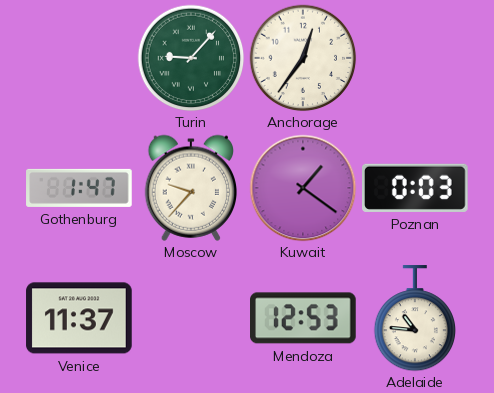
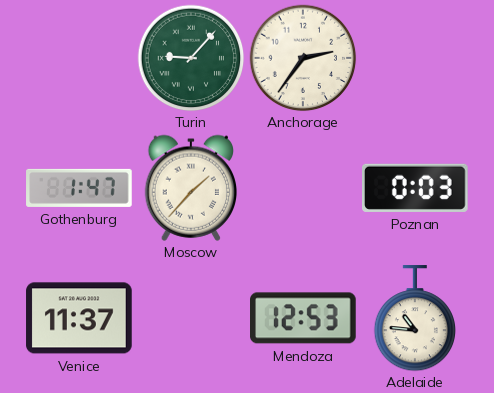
Anchorage: 12:36 -> 2:36 (303, 58)
Moscow: 9:37 -> 1:37 (190, 188)
Kuwait: 1:21 -> none (303, 188)
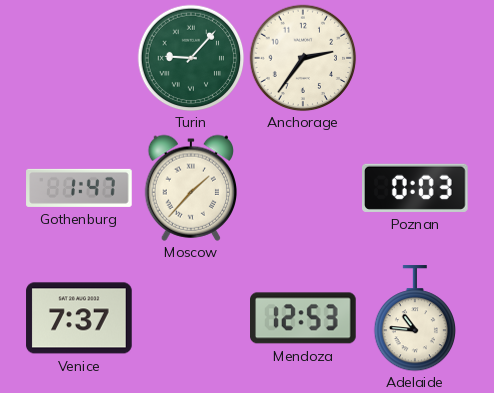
Venice: 11:37 -> 7:37 (79, 318)
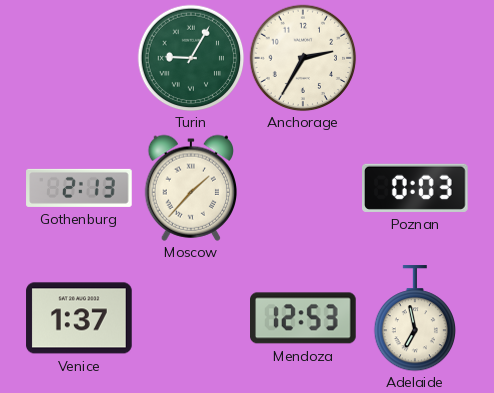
Turin: 9:07 -> 9:05 (191, 58)
Anchorage: 2:36 -> 2:35 (303, 58)
Gothenburg: 1:47 -> 2:13 (79, 188)
Venice: 7:37 -> 1:37 (79, 318)
Adelaide: 10:46 -> 6:58 (414, 318)
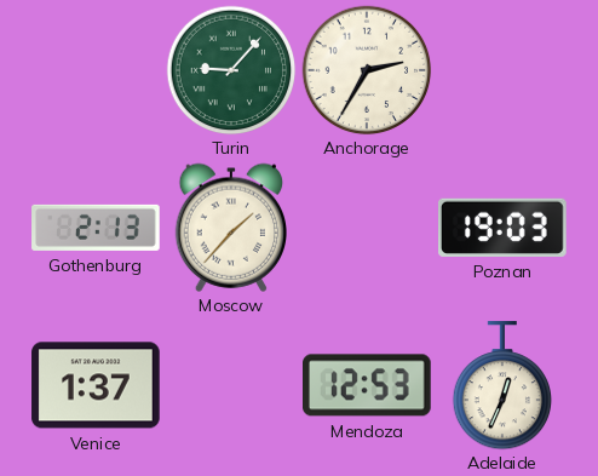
Turin: 9:05 -> 9:07 (231, 70)
Poznan: 0:03 -> 19:03 (504, 228)
Adelaide: 6:58 -> 12:34 (501, 385)
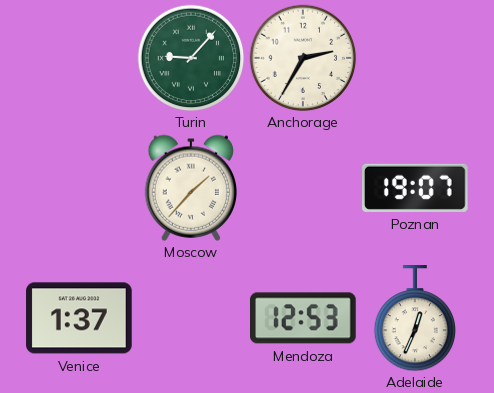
Gothenburg: 2:13 -> none (96, 228)
Poznan: 19:03 -> 19:07 (416, 188)
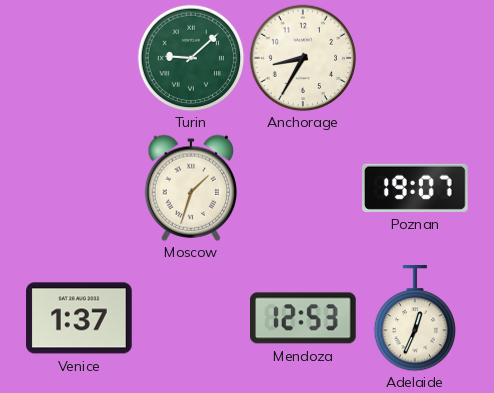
Turin: 9:07 -> 9:08 (191, 58)
Anchorage: 2:35 -> 8:35 (303, 58)
Moscow: 1:37 -> 1:33 (190, 188)
